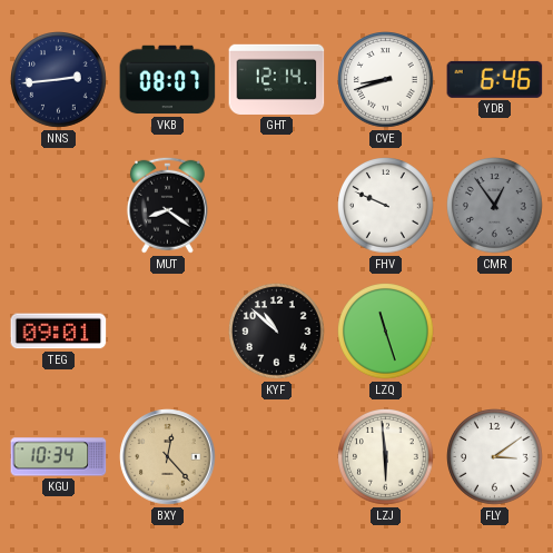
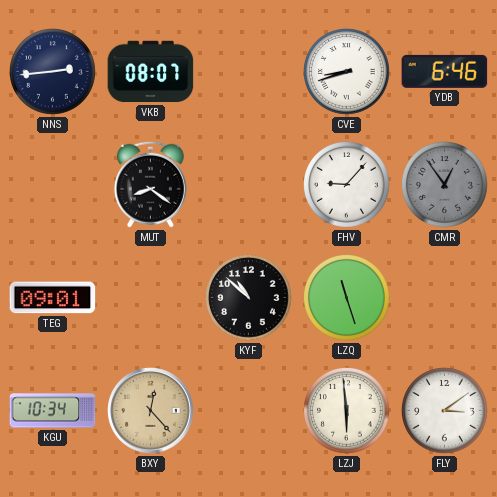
GHT: 12:14 -> none (277, 79)
FHV: 9:49 -> 9:07 (347, 185)
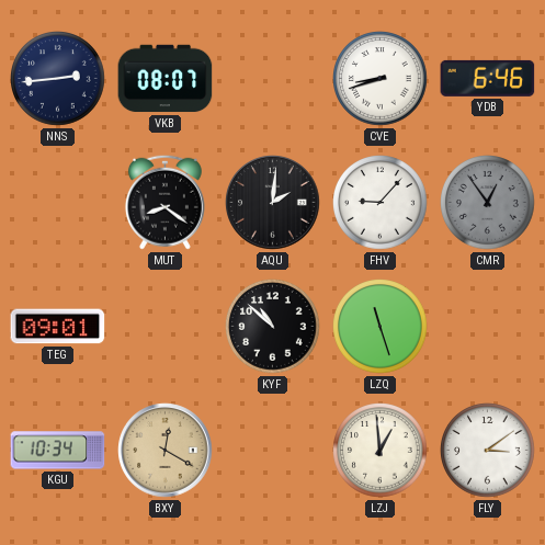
AQU: none -> 2:01 (273, 203)
BXY: 12:23 -> 12:20 (166, 451)
LZJ: 5:59 -> 12:59 (381, 451)
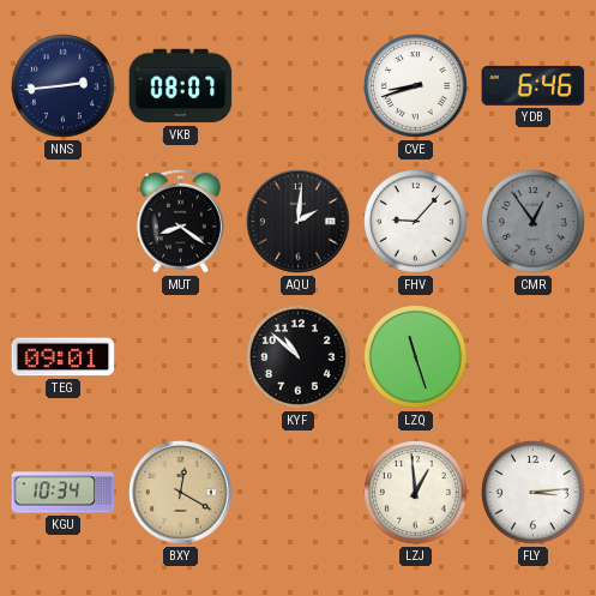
FLY: 3:09 -> 3:14 (534, 493)
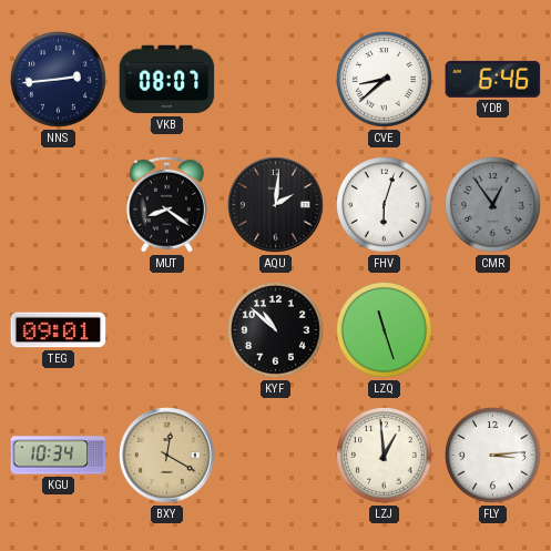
CVE: 8:42 -> 8:38 (385, 80)
FHV: 9:07 -> 6:03 (385, 205)
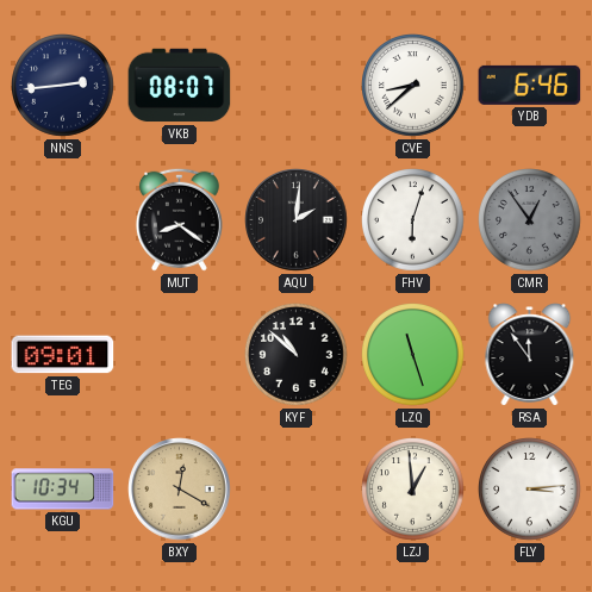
RSA: none -> 11:54 (530, 355)
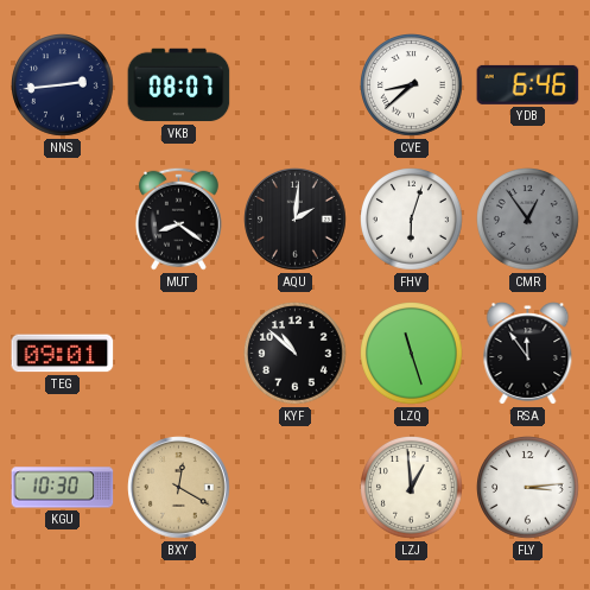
KGU: 10:34 -> 10:30 (63, 488)
